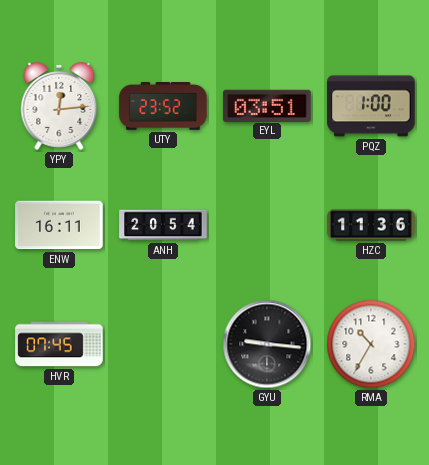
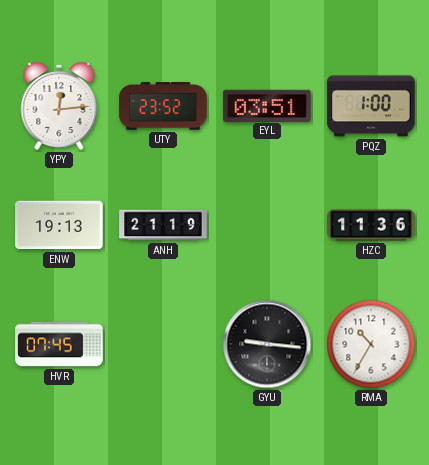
ENW: 16:11 -> 19:13 (59, 225)
ANH: 20:54 -> 21:19 (163, 225)
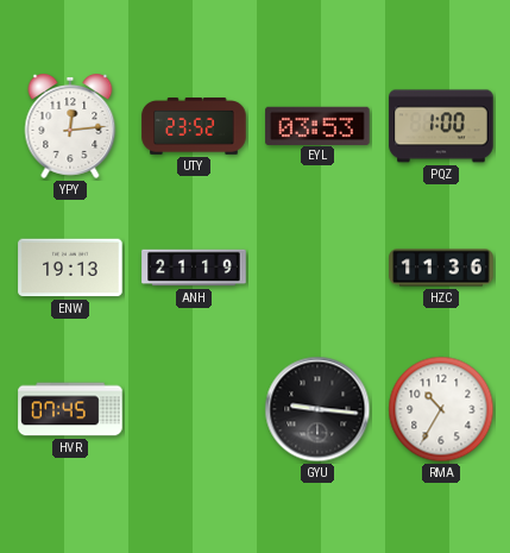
EYL: 03:51 -> 03:53 (317, 125)
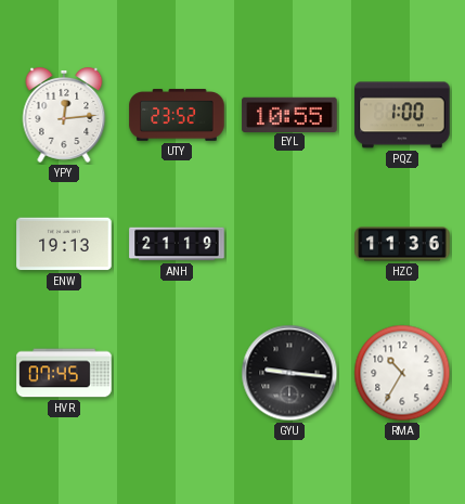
EYL: 03:53 -> 10:55 (289, 114)
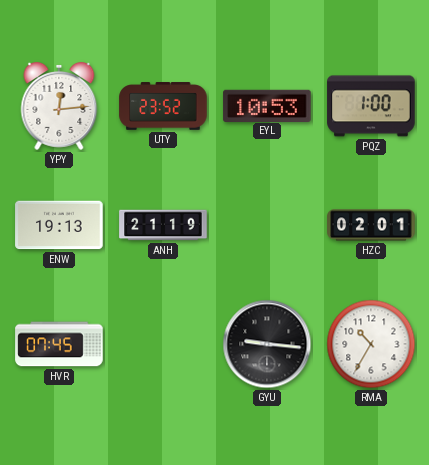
EYL: 10:55 -> 10:53 (267, 105)
HZC: 11:36 -> 02:01 (371, 225)
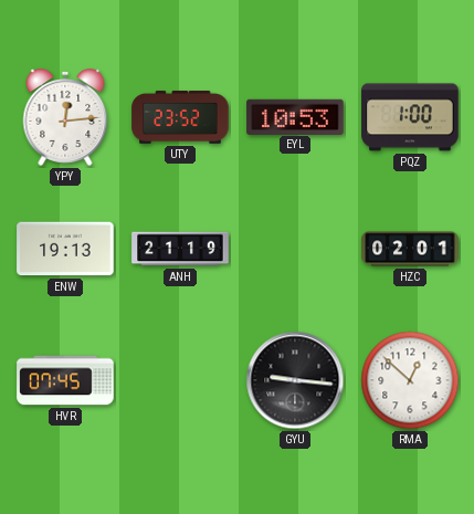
RMA: 10:35 -> 12:52 (410, 380)
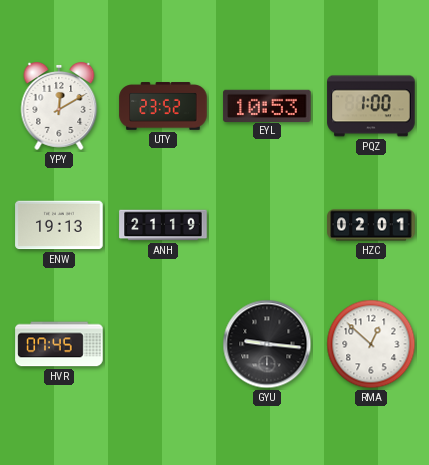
YPY: 12:14 -> 12:10 (59, 107)
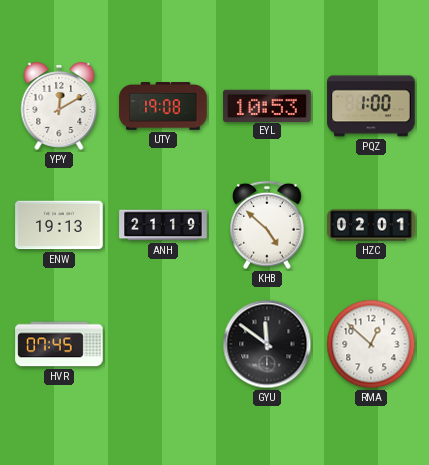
UTY: 23:52 -> 19:08 (163, 106)
KHB: none -> 4:52 (268, 225)
GYU: 9:16 -> 11:51 (267, 344)
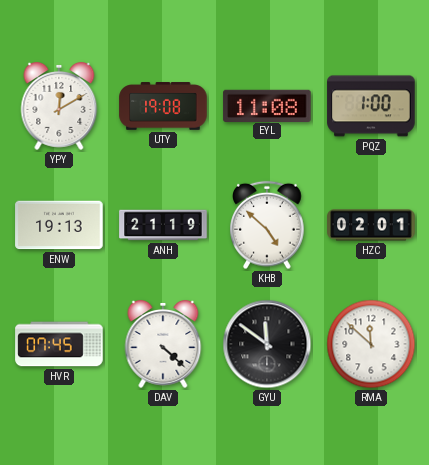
EYL: 10:53 -> 11:08 (267, 105)
DAV: none -> 4:22 (163, 345)
RMA: 12:52 -> 11:52 (371, 344)
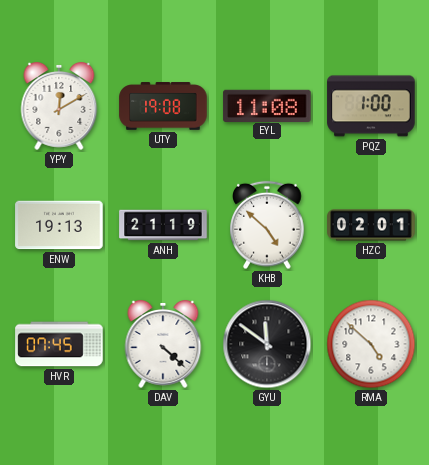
RMA: 11:52 -> 4:52 (371, 344)
